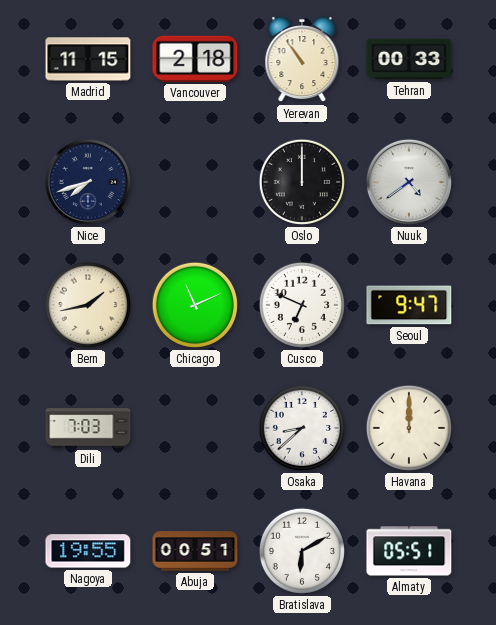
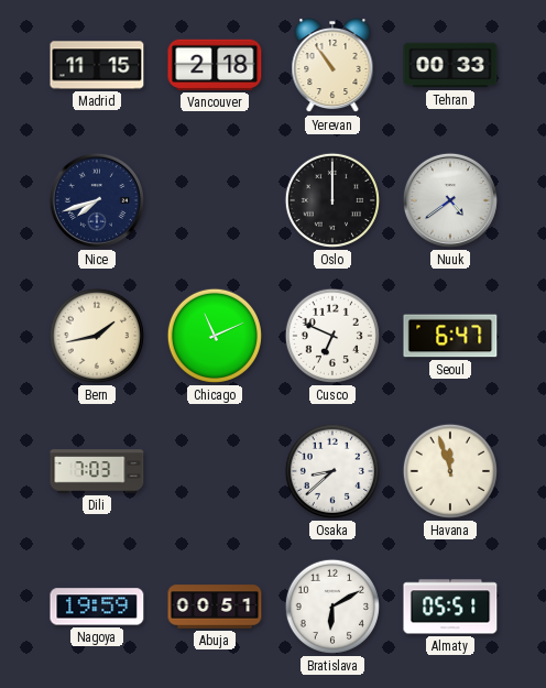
Seoul: 9:47 -> 6:47 (450, 336)
Havana: 12:00 -> 11:57 (450, 471)
Nagoya: 19:55 -> 19:59 (97, 607)
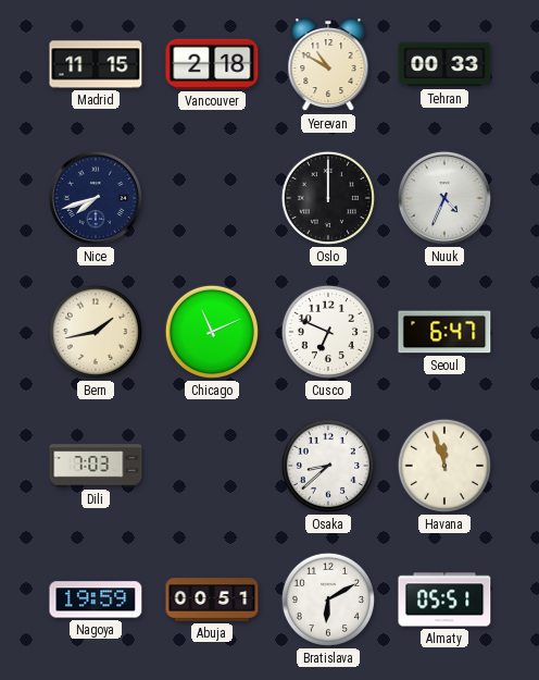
Yerevan: 10:54 -> 10:50 (328, 65)
Nuuk: 4:39 -> 4:34 (444, 198)
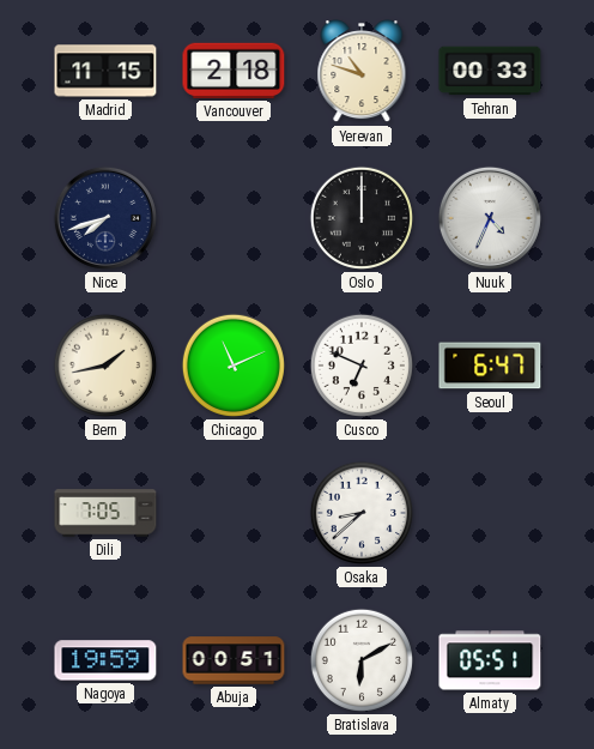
Yerevan: 10:50 -> 10:48 (362, 72)
Dili: 7:03 -> 7:05 (105, 513)
Havana: 11:57 -> none (444, 466)
